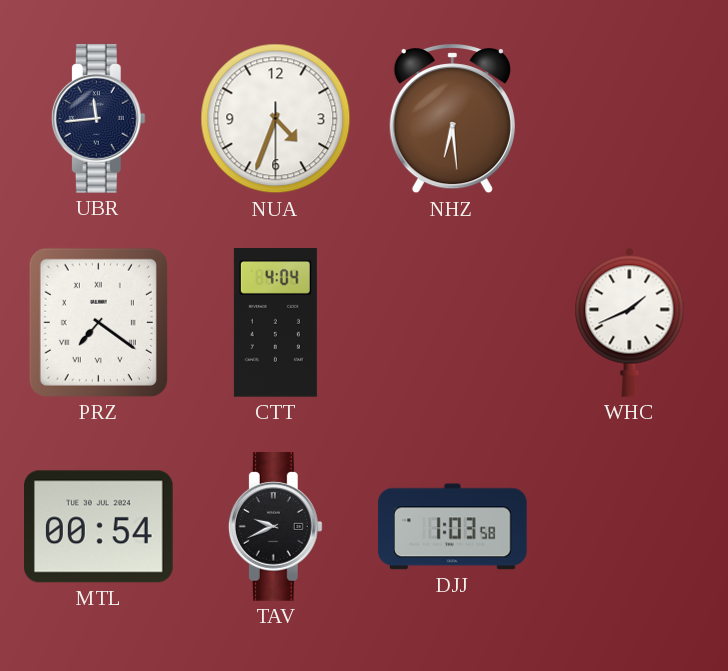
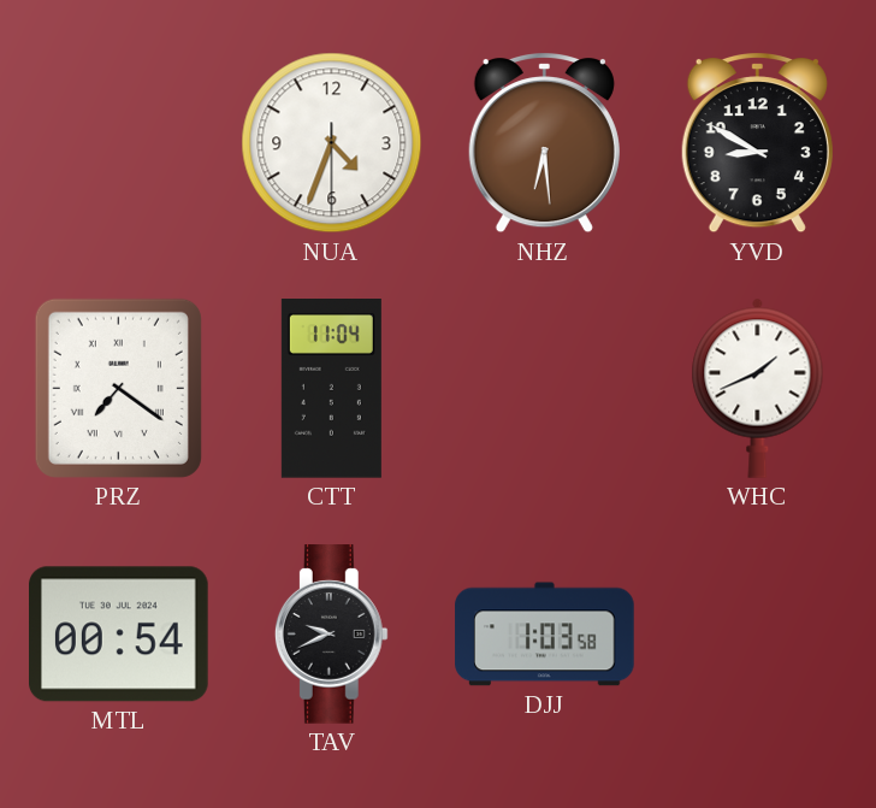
UBR: 11:44 -> none (98, 119)
YVD: none -> 8:50 (757, 142)
CTT: 4:04 -> 11:04 (331, 389)
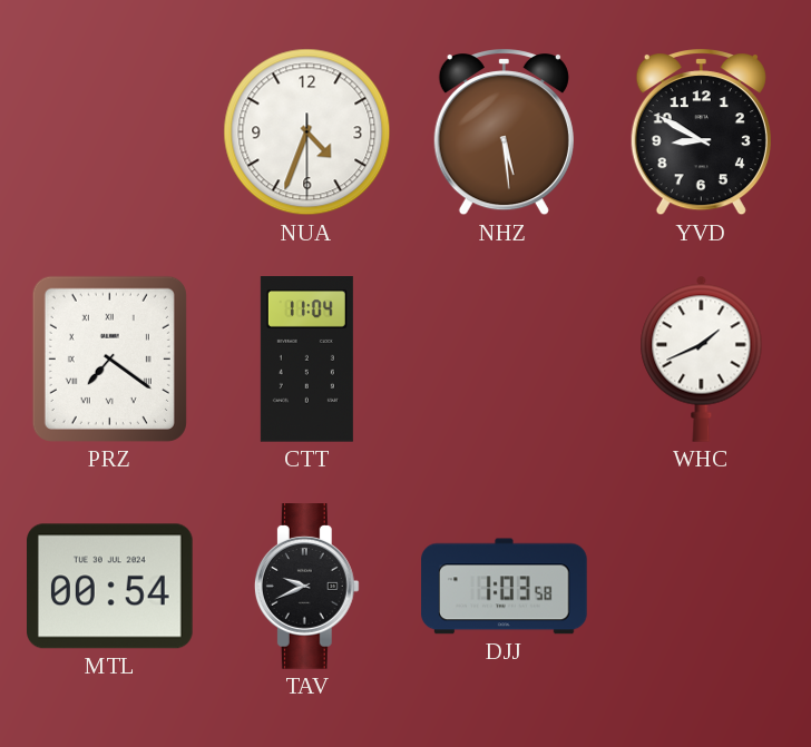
NHZ: 6:29 -> 5:29 (504, 131)
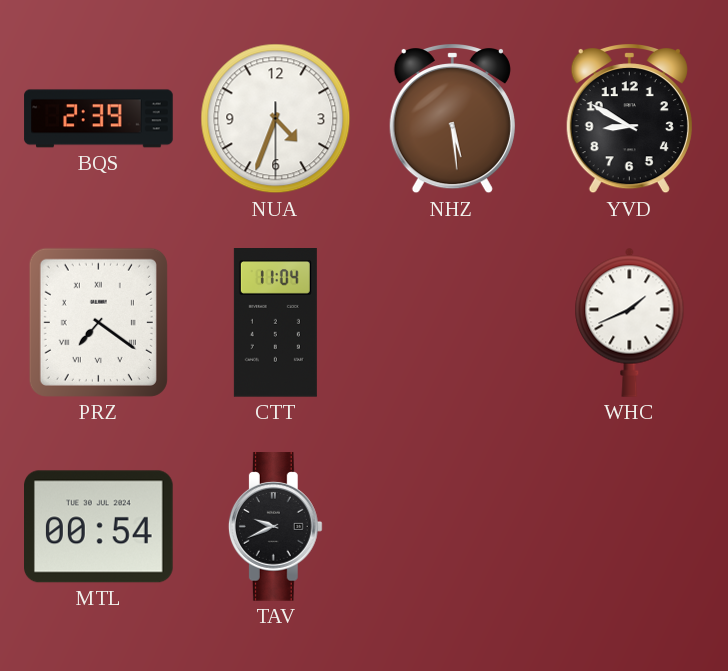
BQS: none -> 2:39 (99, 119)
DJJ: 1:03 -> none (505, 587)
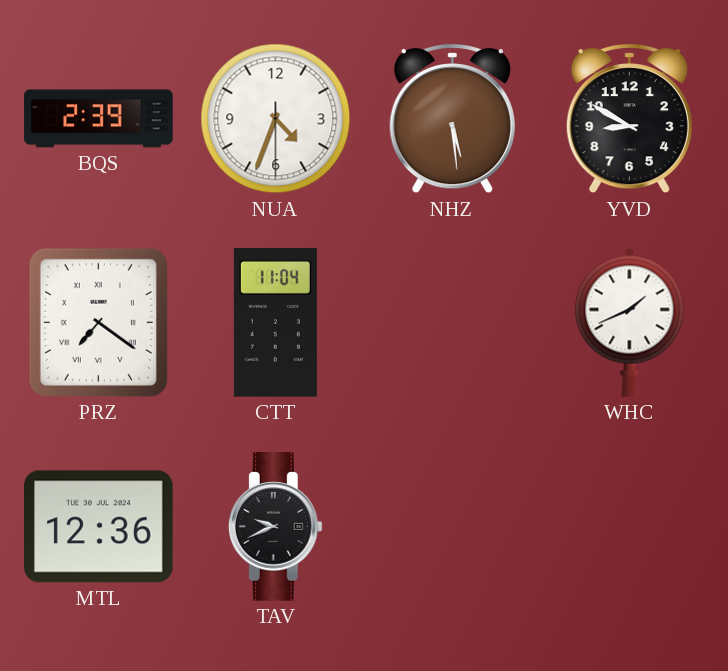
MTL: 00:54 -> 12:36 (99, 527)
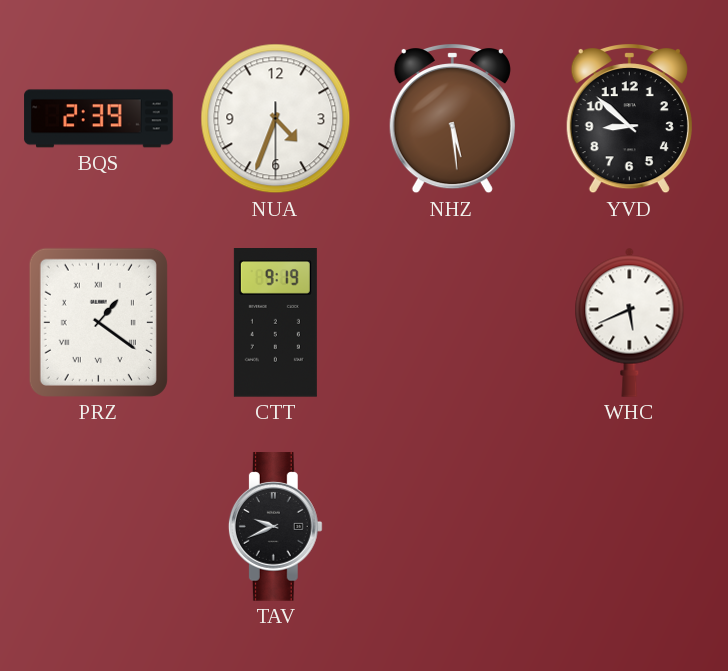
YVD: 8:50 -> 8:52 (629, 118)
PRZ: 7:21 -> 1:21 (98, 322)
CTT: 11:04 -> 9:19 (275, 323)
WHC: 1:41 -> 5:41 (630, 322)
MTL: 12:36 -> none (99, 527)
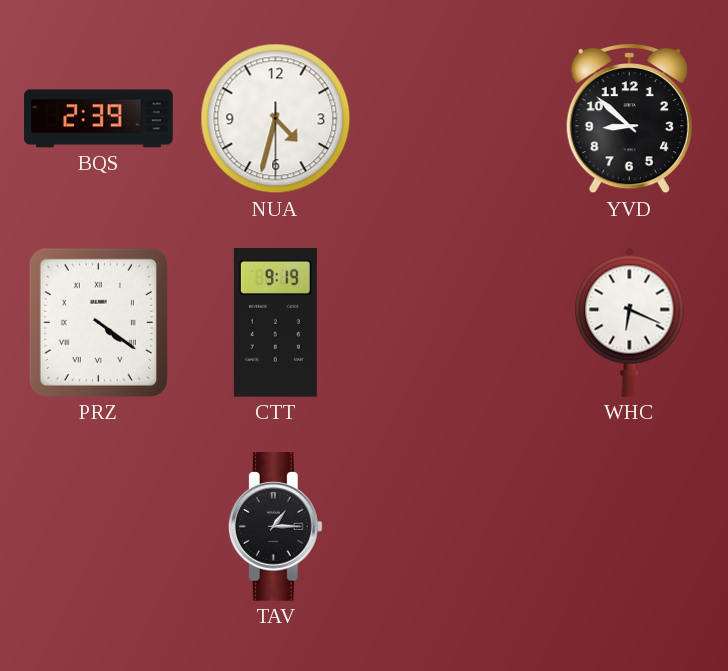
NUA: 4:33 -> 4:32 (276, 119)
NHZ: 5:29 -> none (452, 118)
PRZ: 1:21 -> 4:21 (98, 322)
WHC: 5:41 -> 6:19 (630, 322)
TAV: 9:41 -> 1:15 (275, 527)
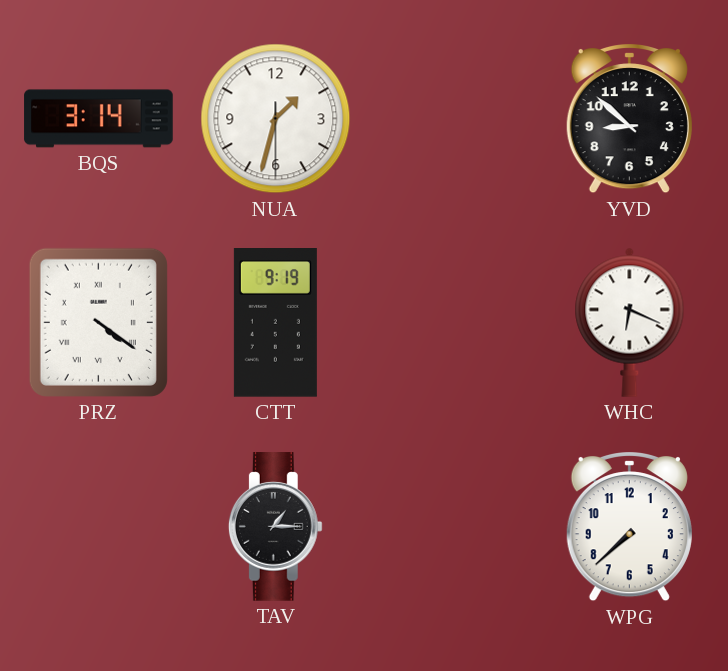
BQS: 2:39 -> 3:14 (99, 119)
NUA: 4:32 -> 1:32 (276, 119)
WPG: none -> 7:38 (629, 526)
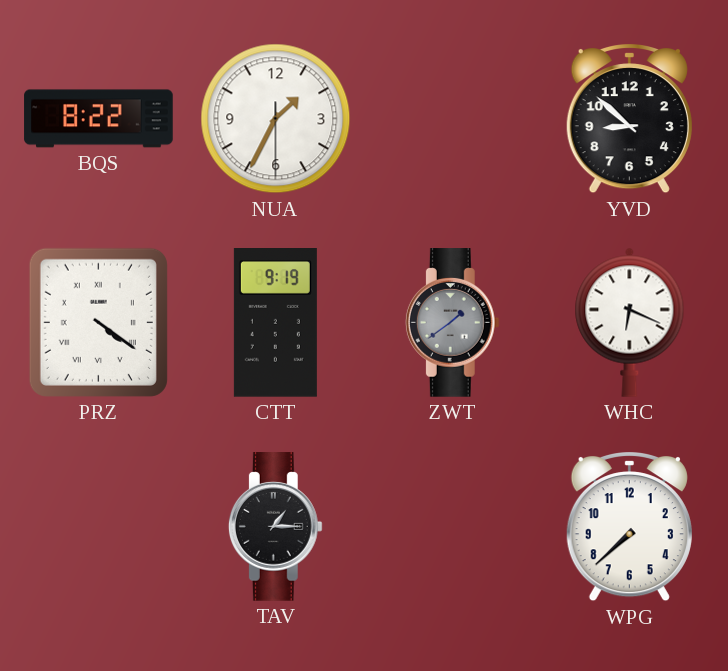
BQS: 3:14 -> 8:22 (99, 119)
NUA: 1:32 -> 1:34 (276, 119)
ZWT: none -> 1:39 (452, 323)
